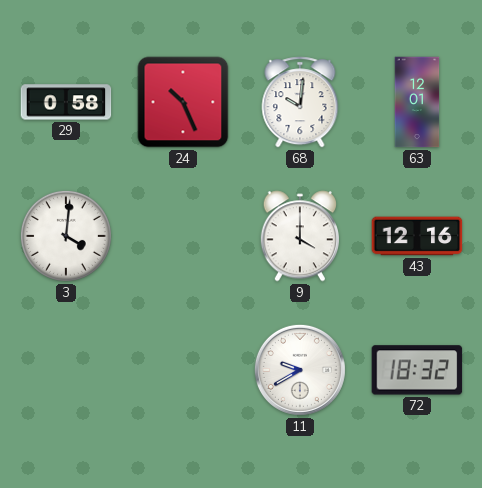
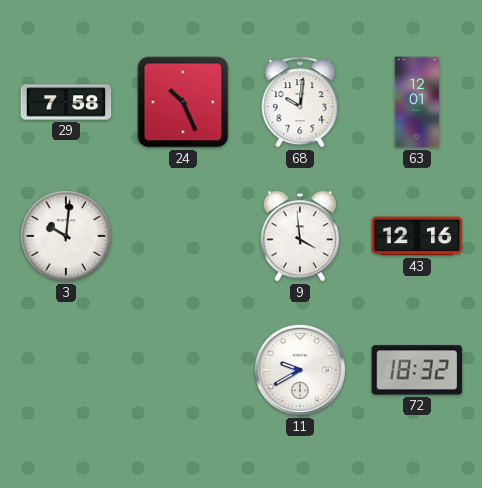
29: 0:58 -> 7:58 (66, 102)
3: 4:01 -> 10:01 (66, 236)
9: 4:00 -> 3:59 (299, 236)
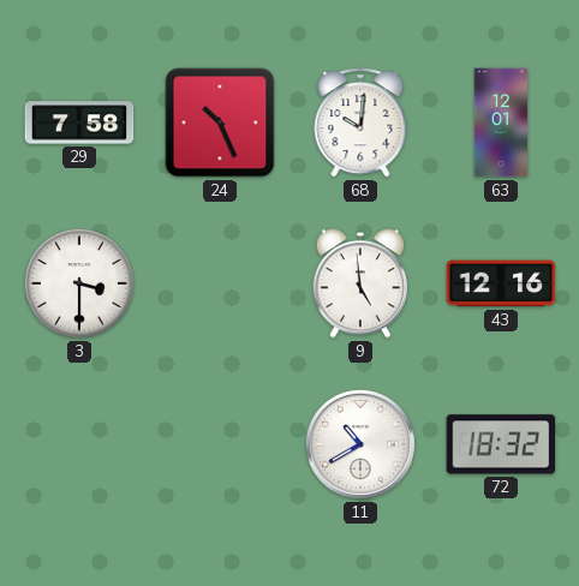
3: 10:01 -> 3:30 (79, 283)
9: 3:59 -> 4:59 (359, 283)
11: 9:40 -> 10:40 (360, 444)
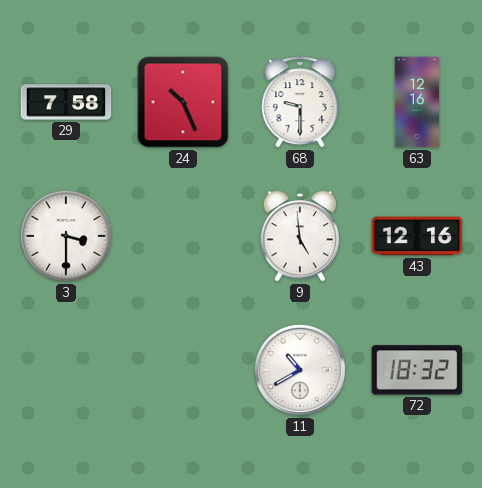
68: 10:01 -> 9:30 (300, 102)
63: 12:01 -> 12:16 (417, 102)
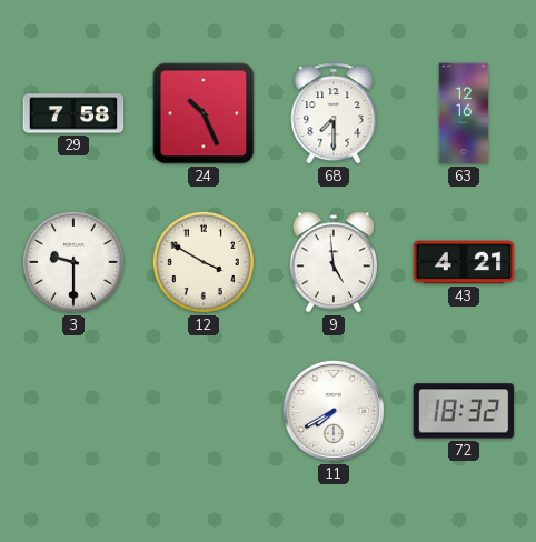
68: 9:30 -> 7:30 (334, 113)
3: 3:30 -> 9:30 (73, 262)
12: none -> 3:50 (204, 262)
43: 12:16 -> 4:21 (464, 262)
11: 10:40 -> 7:40 (334, 411)
